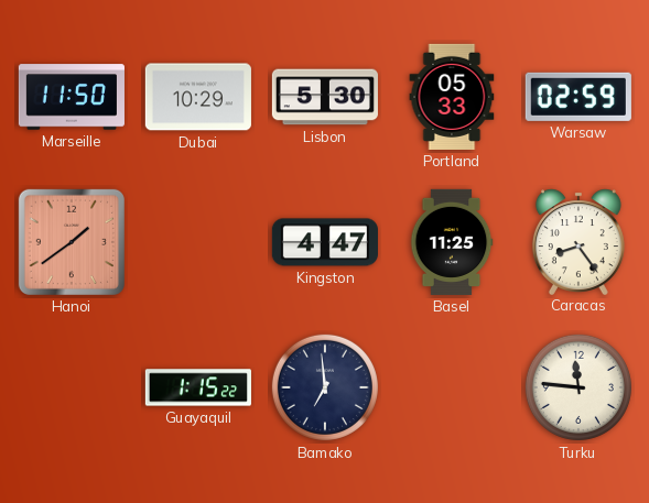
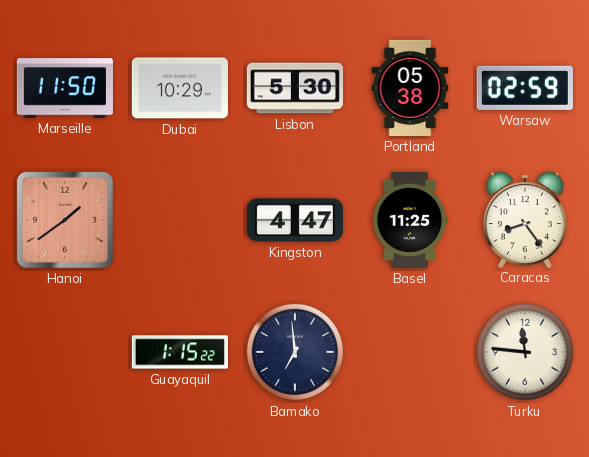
Portland: 05:33 -> 05:38 (410, 88)
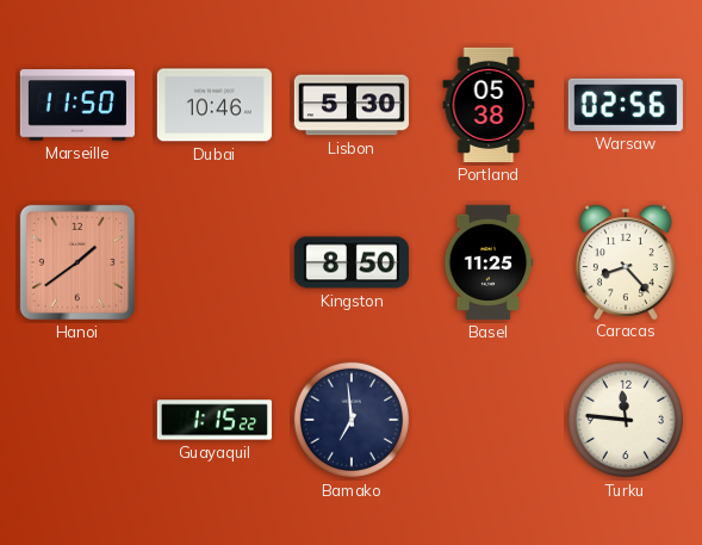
Dubai: 10:29 -> 10:46 (215, 105)
Warsaw: 02:59 -> 02:56 (626, 105)
Kingston: 4:47 -> 8:50 (352, 262)
Caracas: 8:24 -> 8:23 (626, 261)
